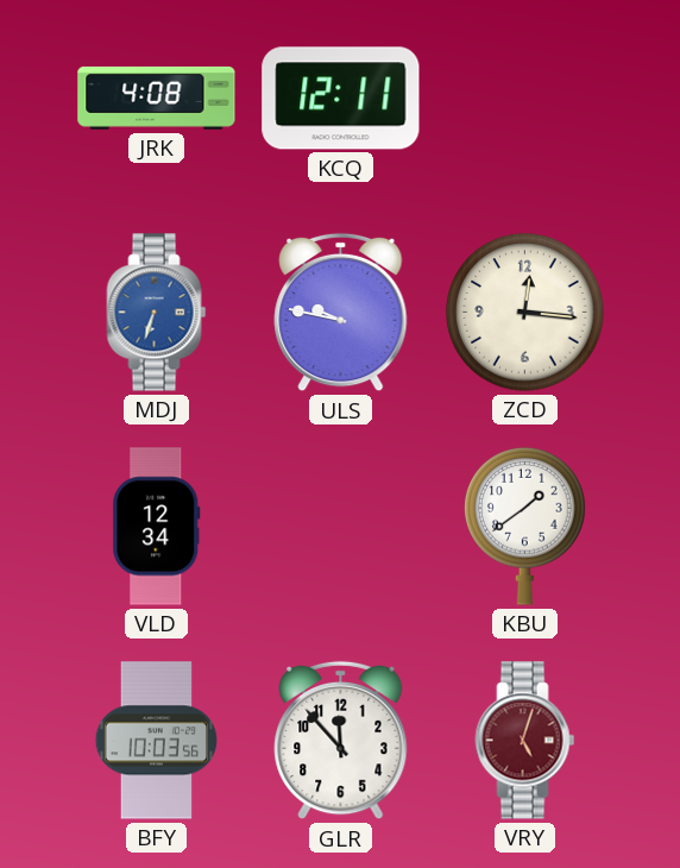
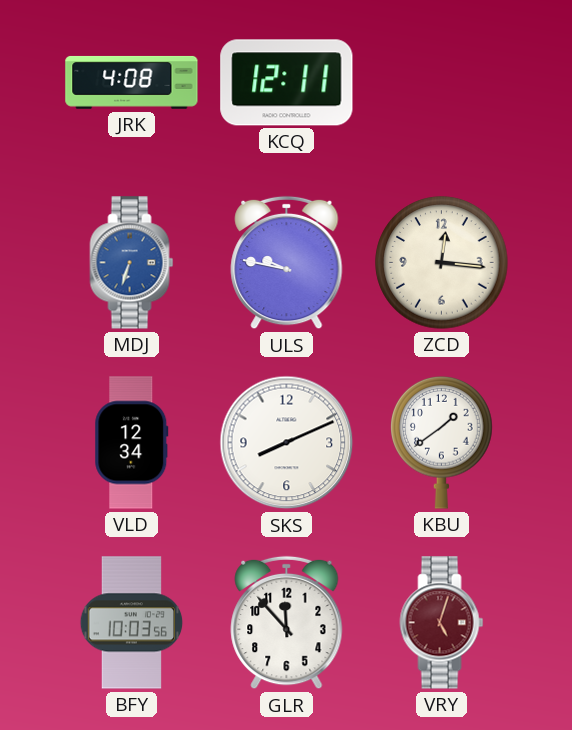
SKS: none -> 8:11 (287, 443)
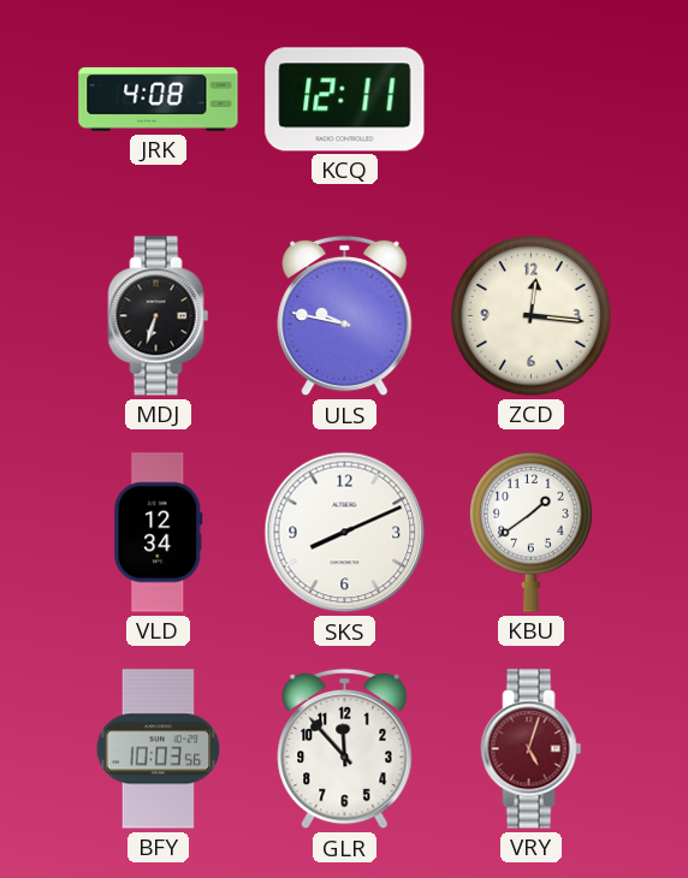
MDJ dial: blue -> black (159, 316)
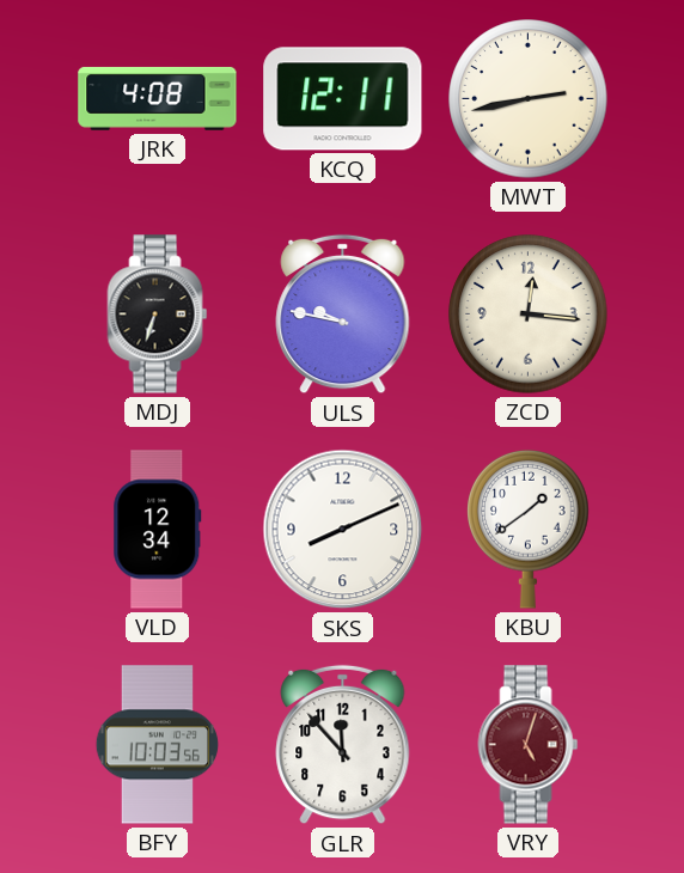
MWT: none -> 2:43 (529, 99)
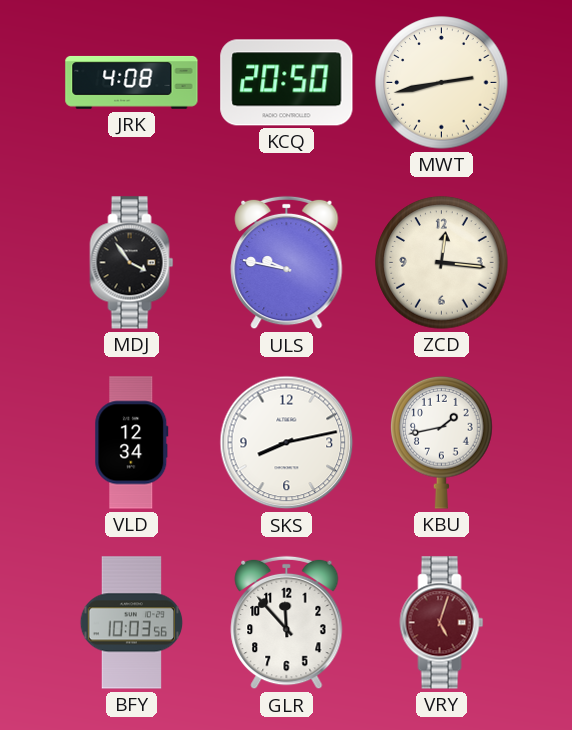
KCQ: 12:11 -> 20:50 (287, 83)
MDJ: 6:33 -> 3:54 (132, 263)
SKS: 8:11 -> 8:13 (287, 443)
KBU: 1:39 -> 1:43 (442, 442)
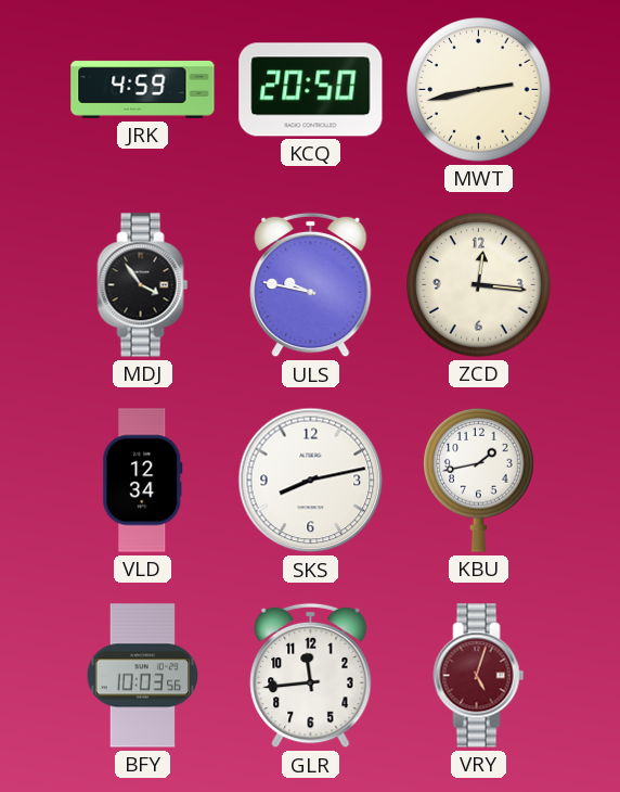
JRK: 4:08 -> 4:59 (143, 89)
GLR: 11:53 -> 11:44 (311, 676)
